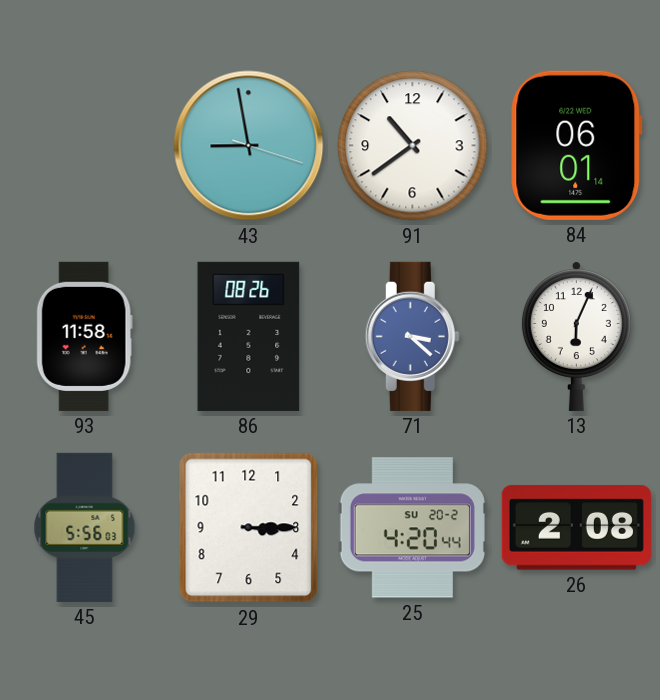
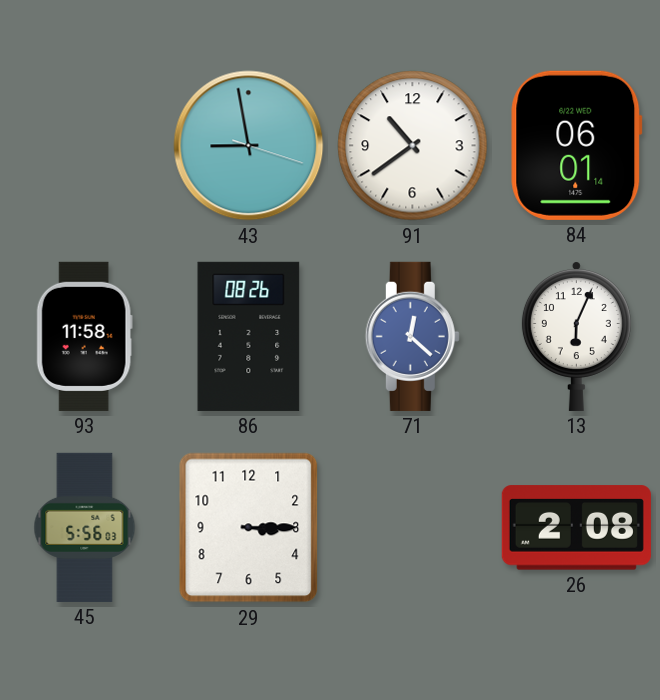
71: 3:22 -> 12:22 (412, 336)
25: 4:20 -> none (412, 528)
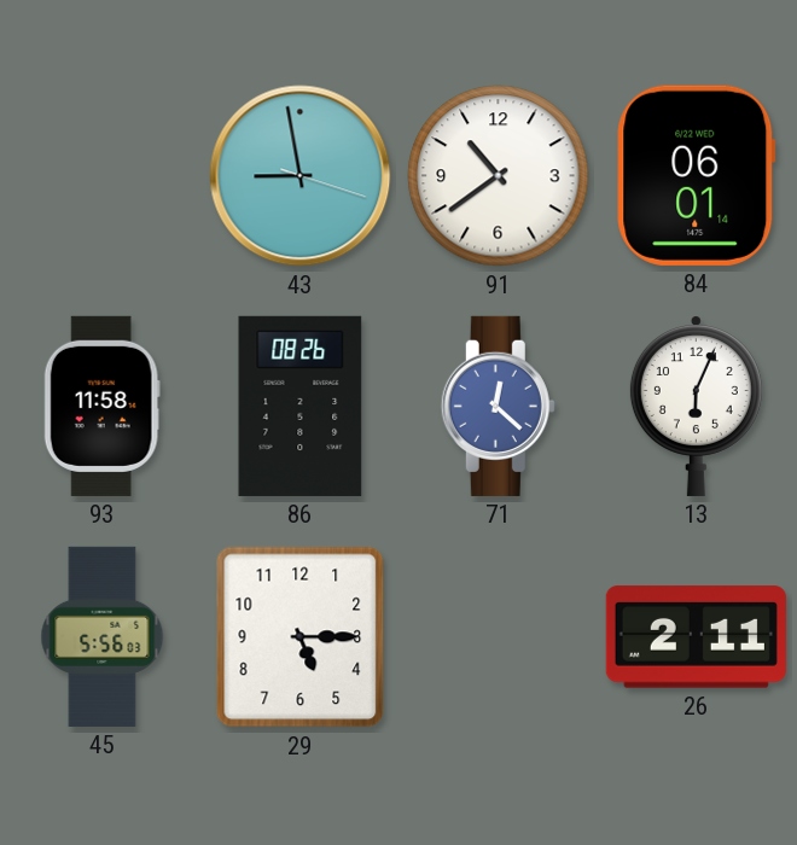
29: 3:15 -> 5:15 (301, 637)
26: 2:08 -> 2:11 (696, 637)
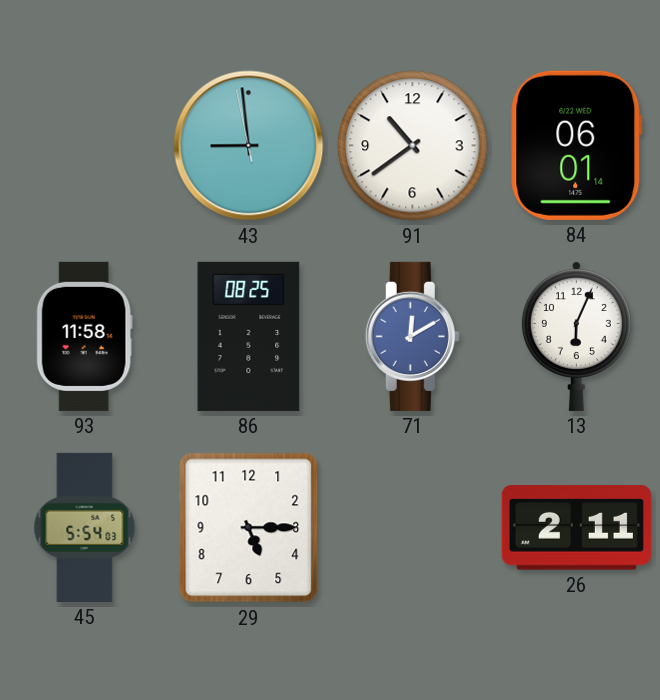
43: 8:58:18 -> 8:58:58 (249, 146)
86: 08:26 -> 08:25 (249, 336)
71: 12:22 -> 12:10 (412, 336)
45: 5:56 -> 5:54 (85, 527)
